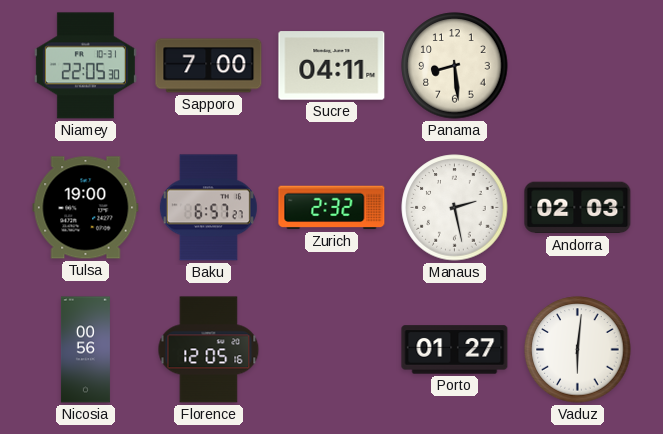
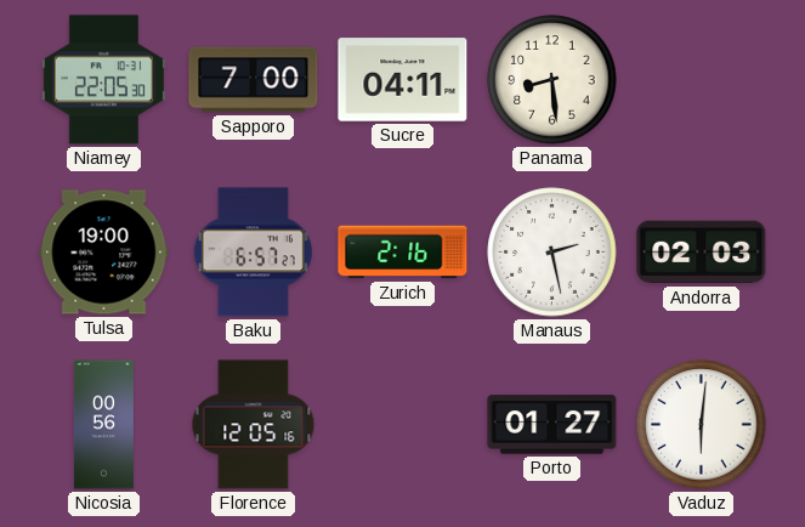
Zurich: 2:32 -> 2:16 (403, 253)
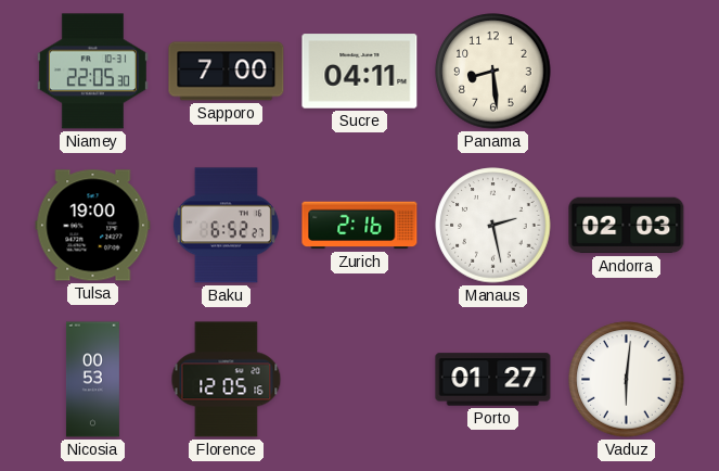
Baku: 6:57 -> 6:52 (226, 226)
Nicosia: 00:56 -> 00:53 (92, 380)
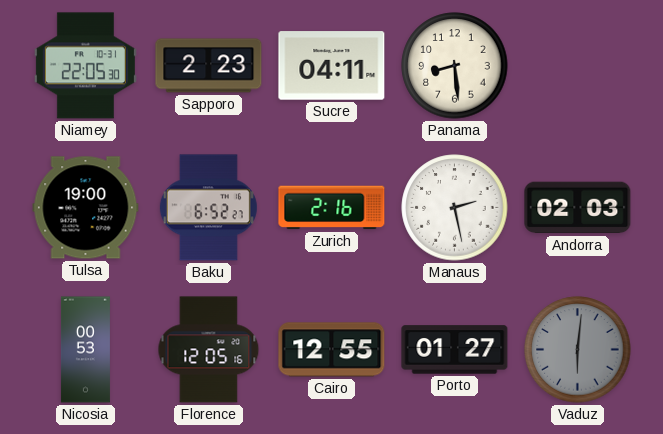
Sapporo: 7:00 -> 2:23 (209, 66)
Cairo: none -> 12:55 (332, 350)
Vaduz dial: white -> grey (578, 350)
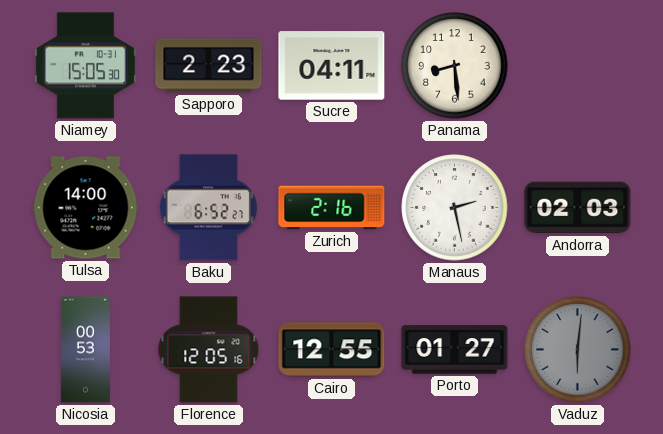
Niamey: 22:05 -> 15:05 (85, 66)
Tulsa: 19:00 -> 14:00 (86, 208)
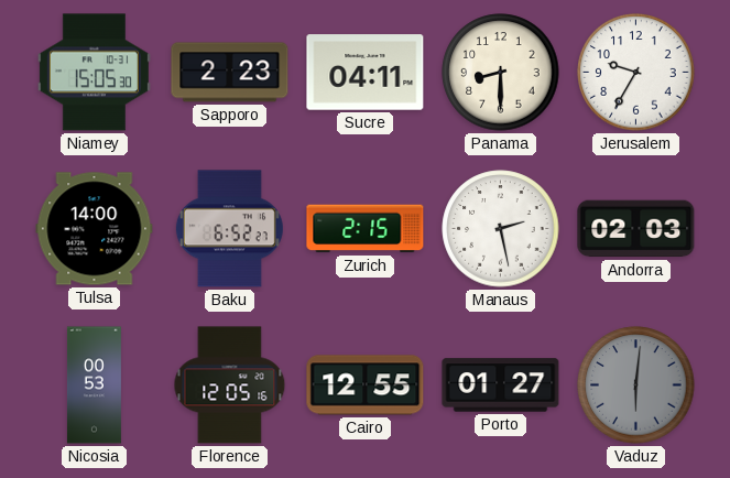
Panama: 8:29 -> 8:30 (501, 73)
Jerusalem: none -> 9:35 (636, 73)
Zurich: 2:16 -> 2:15 (366, 229)
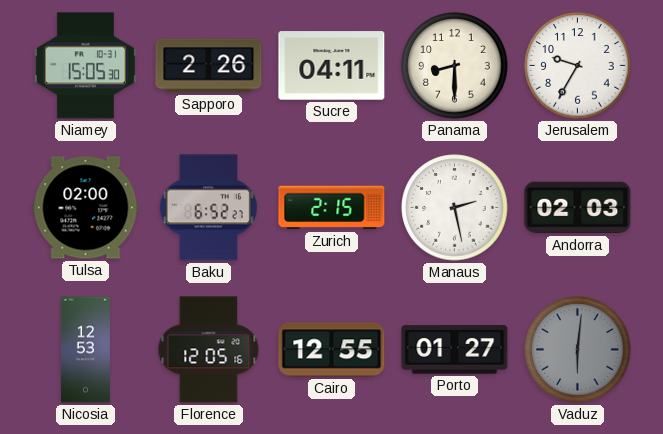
Sapporo: 2:23 -> 2:26 (209, 66)
Tulsa: 14:00 -> 02:00 (86, 208)
Nicosia: 00:53 -> 12:53 (85, 350)
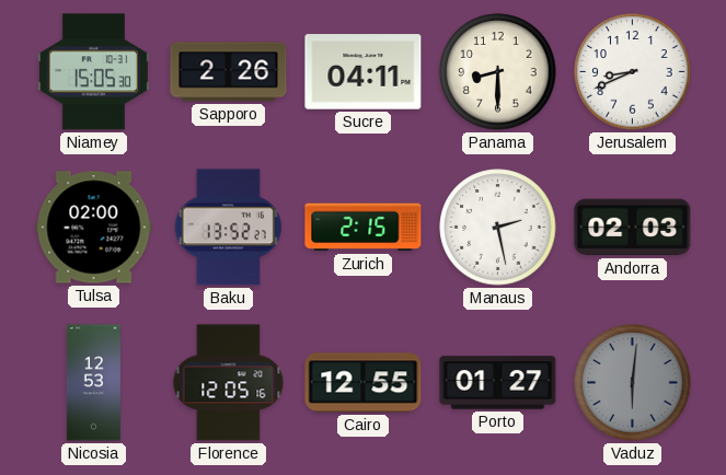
Jerusalem: 9:35 -> 8:41 (633, 72)
Baku: 6:52 -> 13:52 (228, 228)
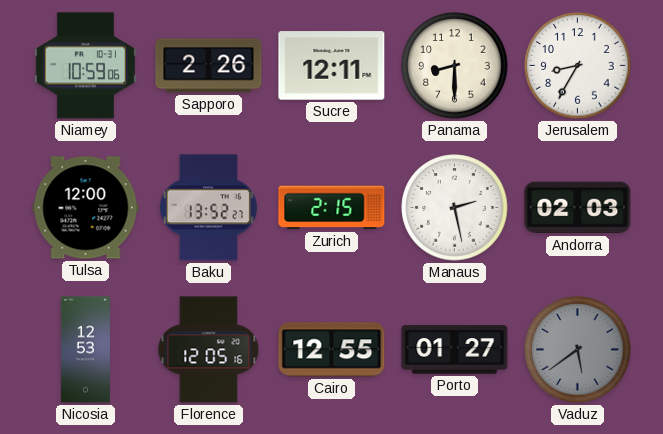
Niamey: 15:05 -> 10:59 (85, 66)
Sucre: 04:11 -> 12:11 (332, 66)
Jerusalem: 8:41 -> 8:35 (578, 66)
Tulsa: 02:00 -> 12:00 (86, 208)
Vaduz: 6:01 -> 5:39 (578, 350)
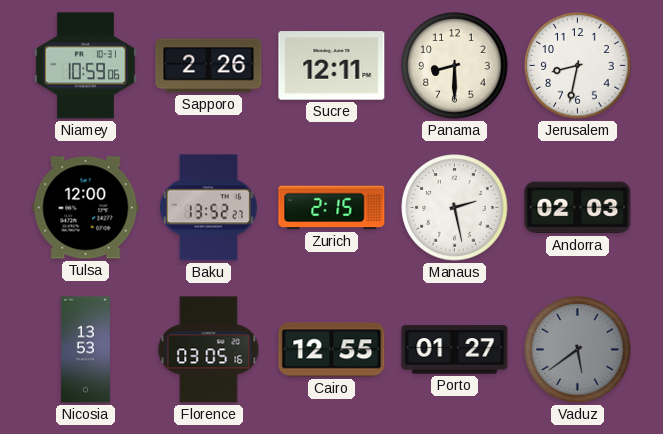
Jerusalem: 8:35 -> 8:32 (578, 66)
Nicosia: 12:53 -> 13:53 (85, 350)
Florence: 12:05 -> 03:05 (209, 350)
